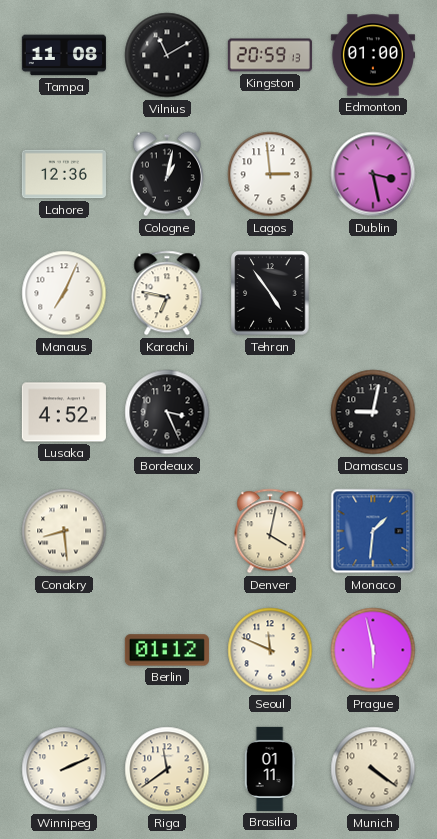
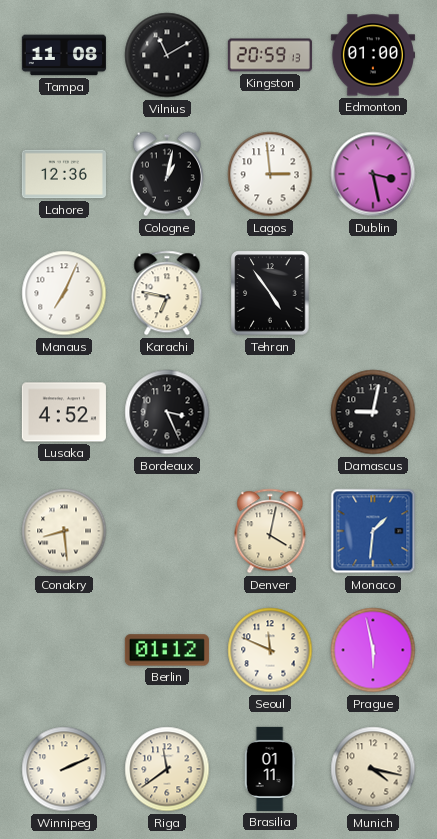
Munich: 4:21 -> 4:17 (373, 769)
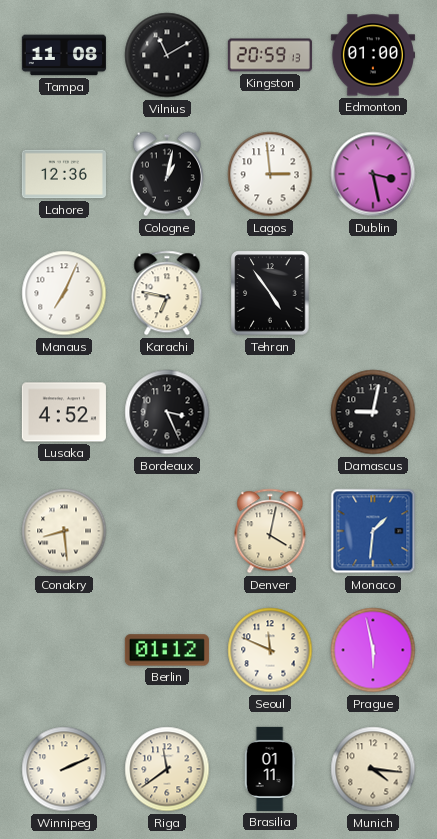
Munich: 4:17 -> 4:16 (373, 769)
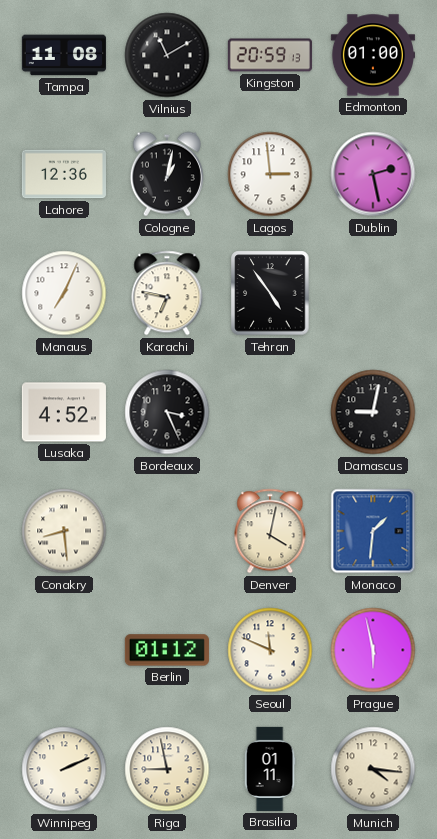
Dublin: 3:28 -> 2:28 (373, 174)
Riga: 11:39 -> 8:58 (167, 769)
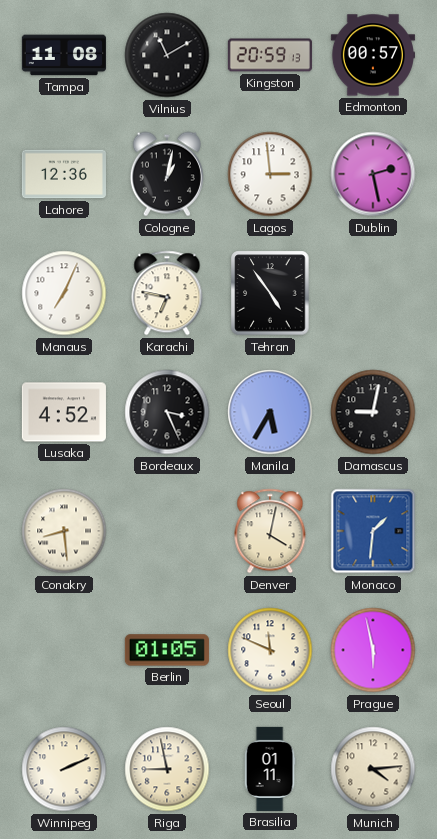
Edmonton: 01:00 -> 00:57 (373, 55)
Manila: none -> 5:35 (270, 412)
Berlin: 01:12 -> 01:05 (167, 650)
Munich: 4:16 -> 4:14 (373, 769)
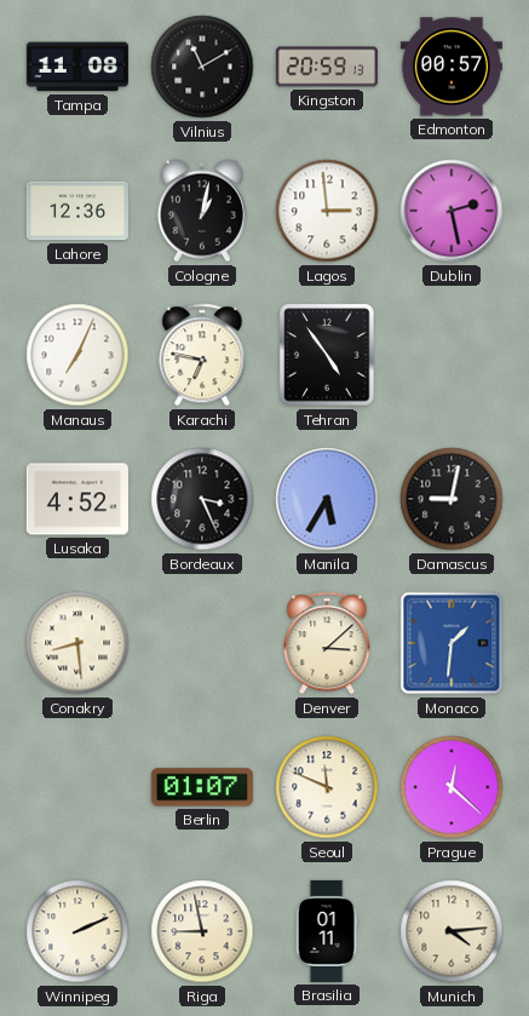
Denver: 4:02 -> 3:08 (327, 643)
Berlin: 01:05 -> 01:07 (202, 787)
Prague: 5:58 -> 12:22 (452, 787)
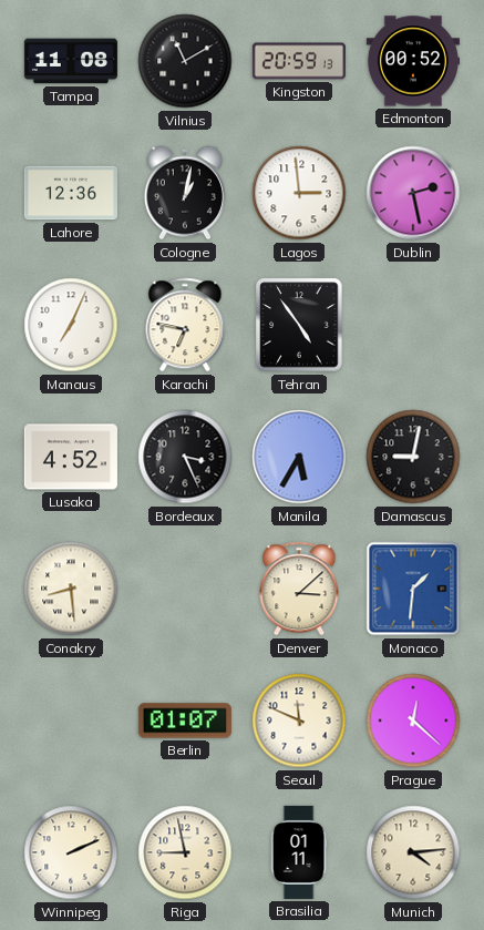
Edmonton: 00:57 -> 00:52 (413, 61)
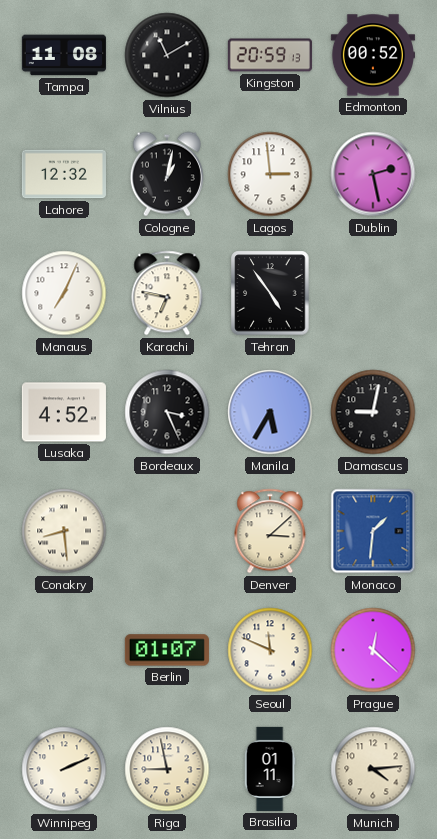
Lahore: 12:36 -> 12:32 (64, 174)
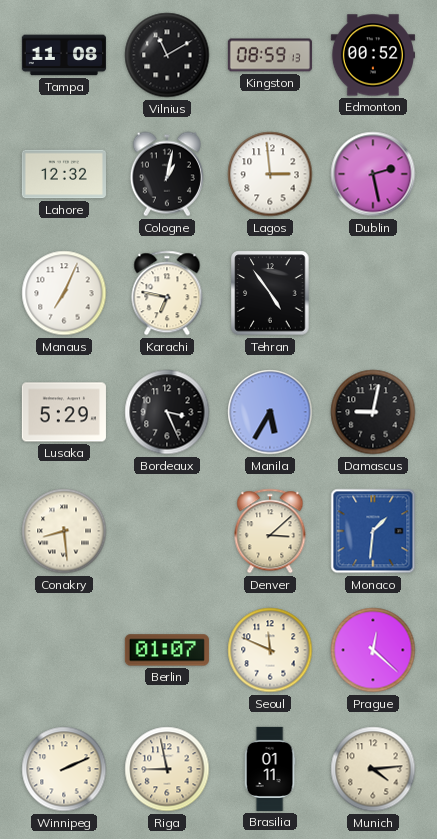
Kingston: 20:59 -> 08:59 (270, 55)
Lusaka: 4:52 -> 5:29 (64, 412)
